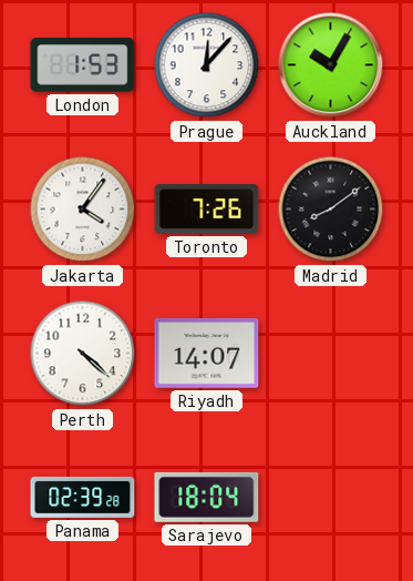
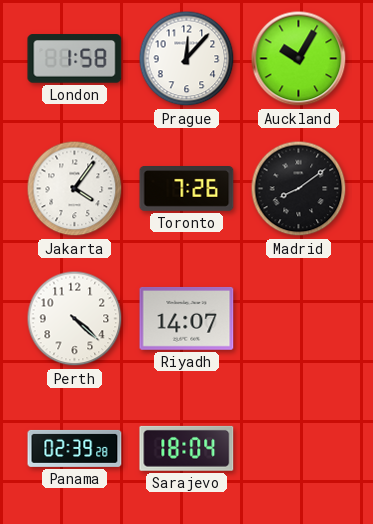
London: 1:53 -> 1:58 (75, 59)
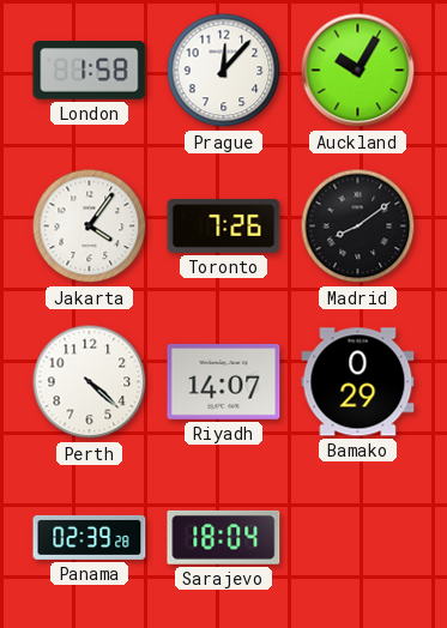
Bamako: none -> 0:29 (358, 382)
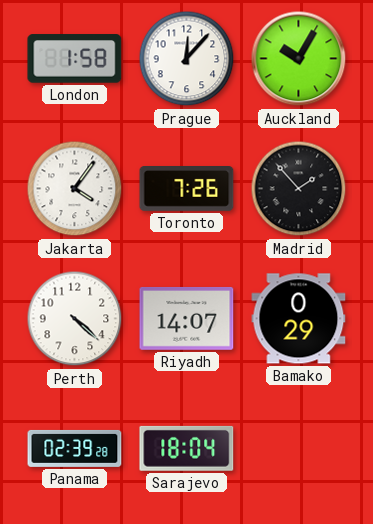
Madrid: 8:09 -> 1:53 (299, 189)
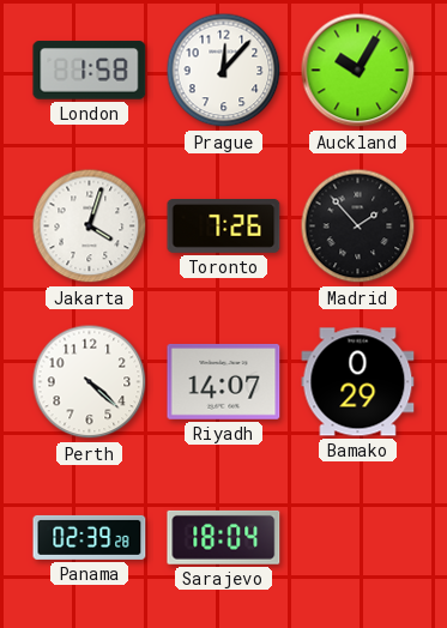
Jakarta: 4:06 -> 4:03 (90, 227)
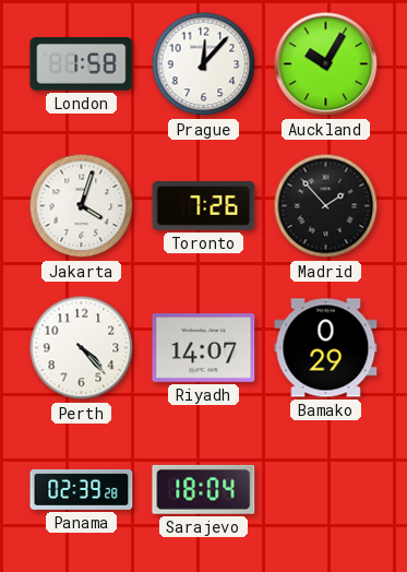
Perth: 4:22 -> 4:23 (82, 348)
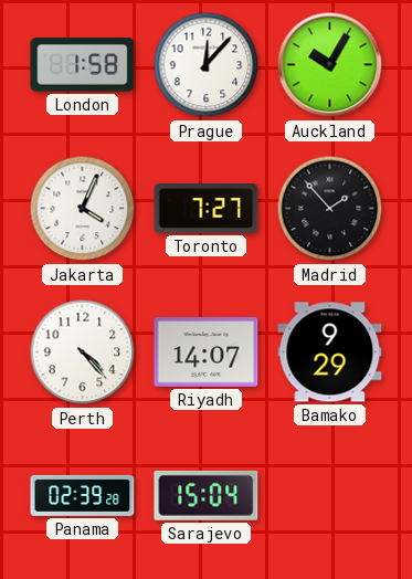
Jakarta: 4:03 -> 4:04 (83, 209)
Toronto: 7:26 -> 7:27 (207, 209)
Bamako: 0:29 -> 9:29 (330, 352)
Sarajevo: 18:04 -> 15:04 (207, 495)
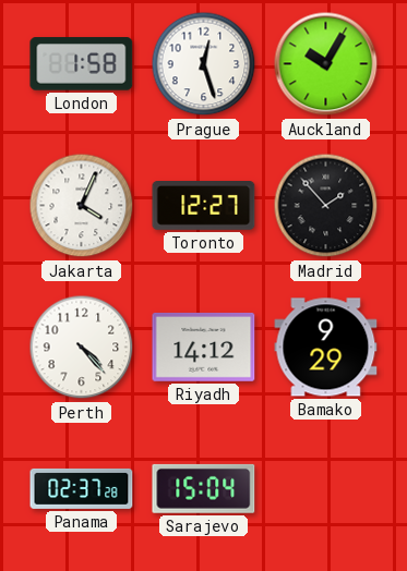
Prague: 12:07 -> 12:27 (204, 64)
Toronto: 7:27 -> 12:27 (204, 206)
Riyadh: 14:07 -> 14:12 (204, 347)
Panama: 02:39 -> 02:37 (82, 488)
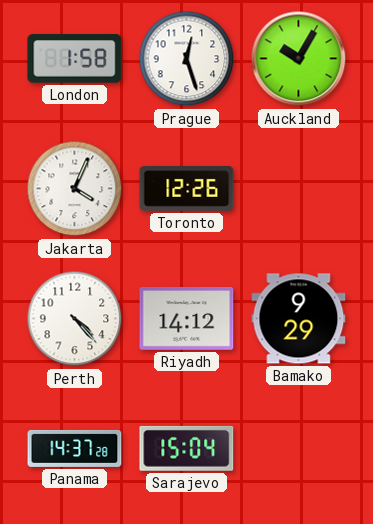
Toronto: 12:27 -> 12:26 (187, 189)
Madrid: 1:53 -> none (326, 206)
Panama: 02:37 -> 14:37 (75, 448)
